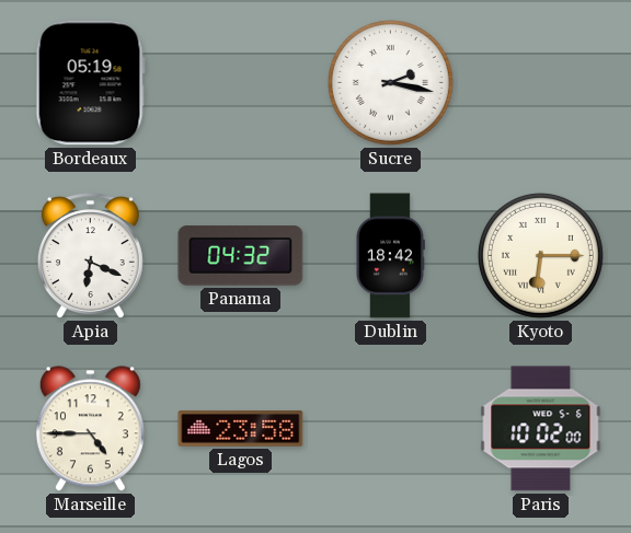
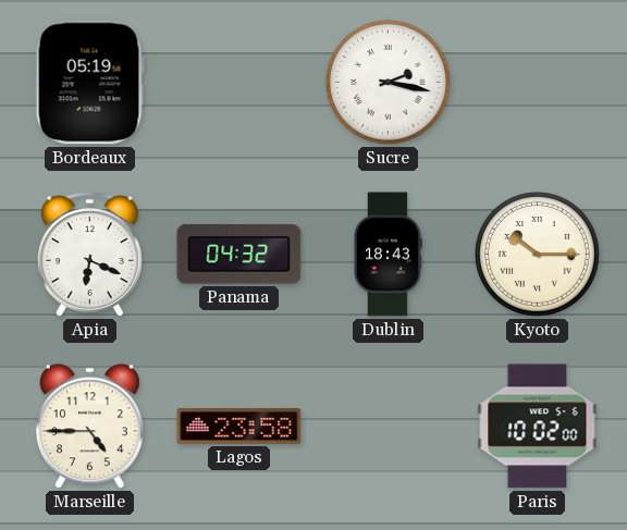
Dublin: 18:42 -> 18:43 (389, 255)
Kyoto: 6:15 -> 10:15 (537, 254)
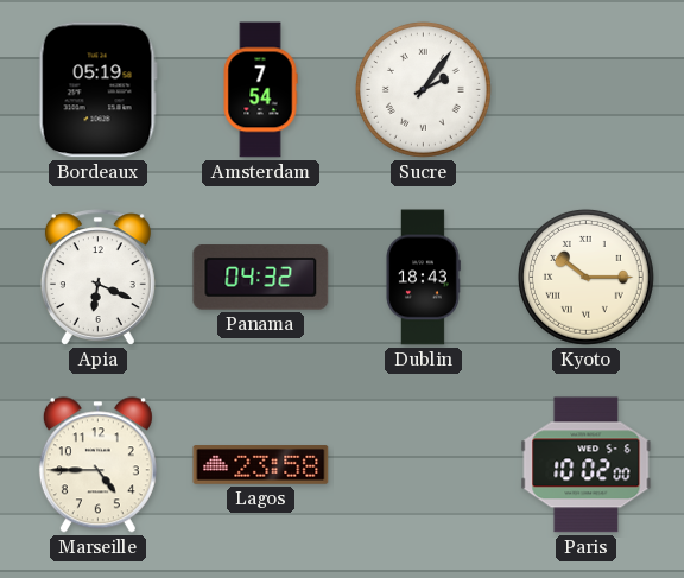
Amsterdam: none -> 7:54 (260, 90)
Sucre: 2:17 -> 2:06 (423, 89)
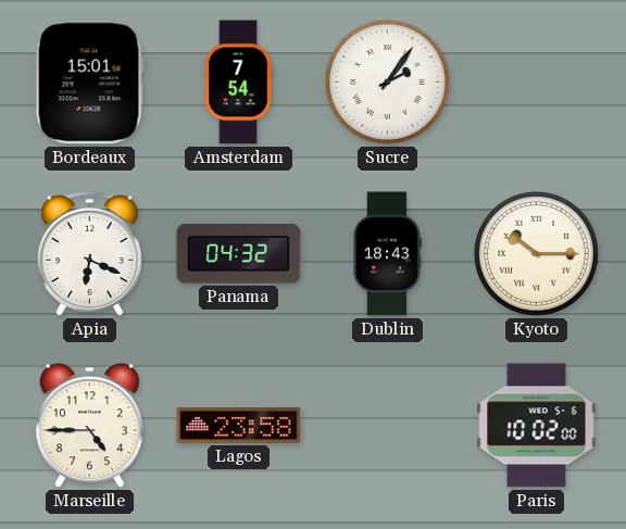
Bordeaux: 05:19 -> 15:01 (89, 83)
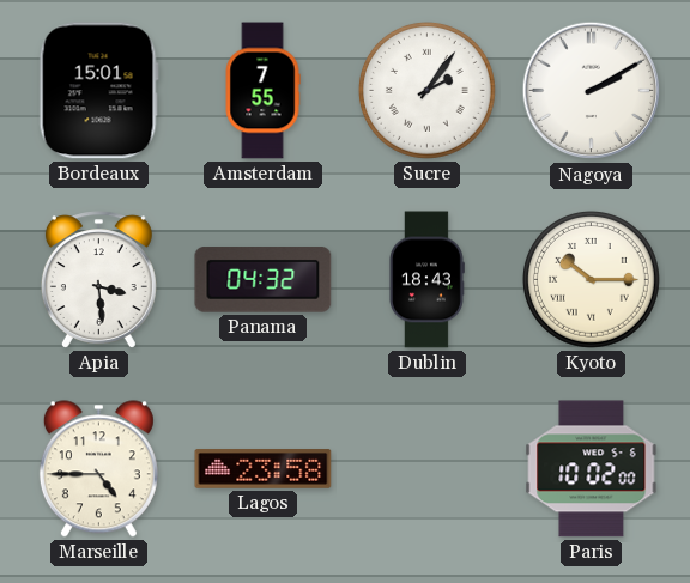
Amsterdam: 7:54 -> 7:55 (262, 91)
Nagoya: none -> 2:10 (592, 91)
Apia: 6:19 -> 3:29 (98, 280)
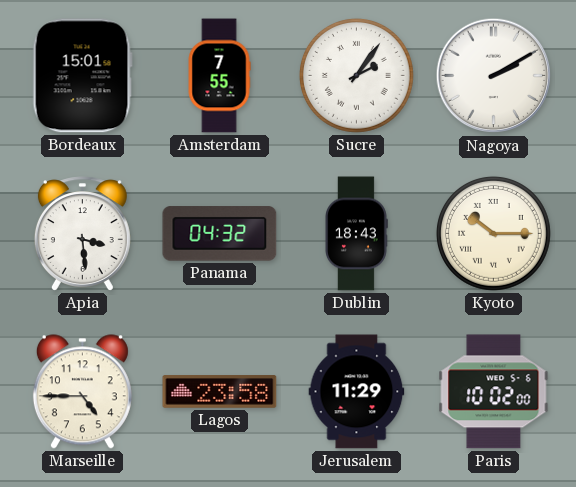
Jerusalem: none -> 11:29 (357, 392)
